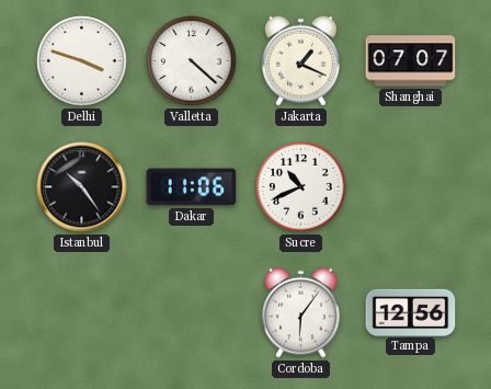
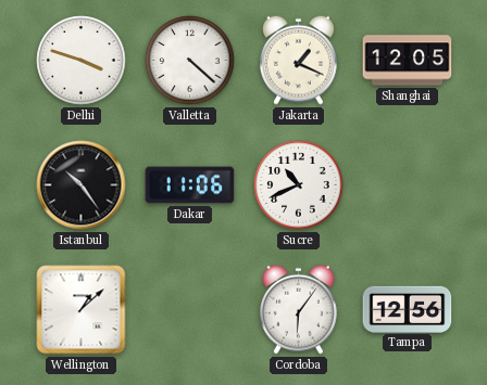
Shanghai: 07:07 -> 12:05 (408, 61)
Wellington: none -> 1:08 (82, 310)
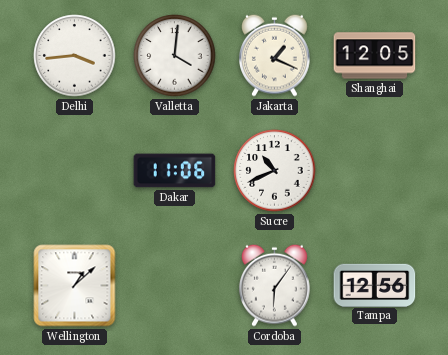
Delhi: 3:48 -> 3:44 (75, 56)
Valletta: 4:22 -> 4:01 (175, 56)
Istanbul: 10:24 -> none (82, 185)
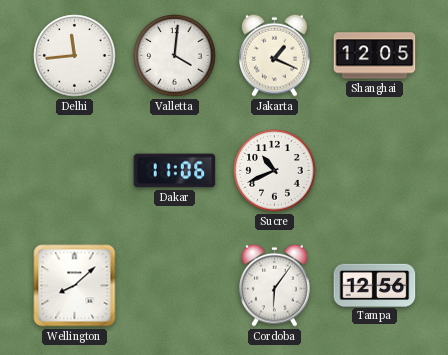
Delhi: 3:44 -> 11:44 (75, 56)
Wellington: 1:08 -> 8:08 (75, 286)
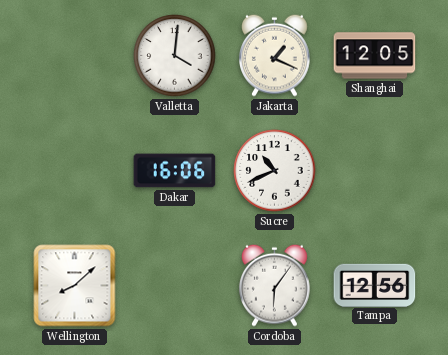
Delhi: 11:44 -> none (75, 56)
Dakar: 11:06 -> 16:06 (175, 171)
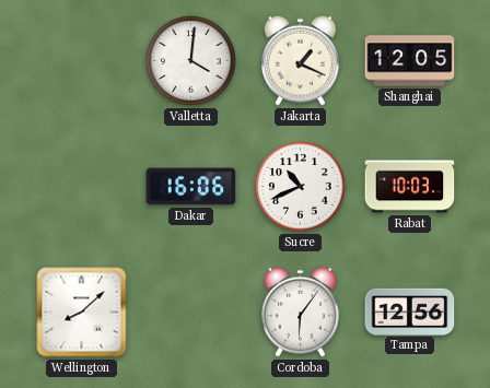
Rabat: none -> 10:03 (410, 187)
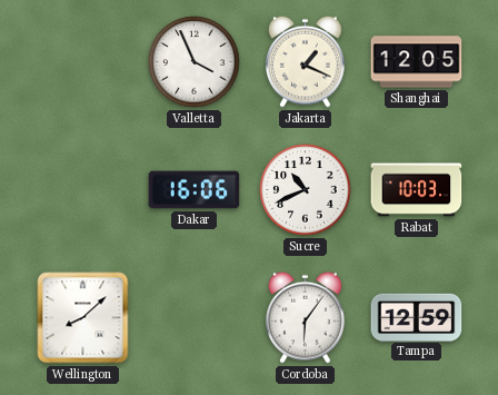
Valletta: 4:01 -> 3:56 (195, 62)
Tampa: 12:56 -> 12:59 (417, 317)
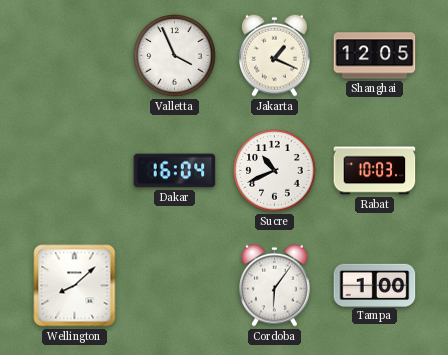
Dakar: 16:06 -> 16:04 (175, 171)
Tampa: 12:59 -> 1:00 (375, 285)
